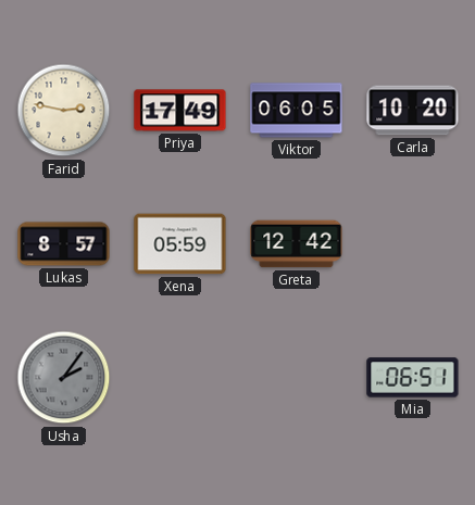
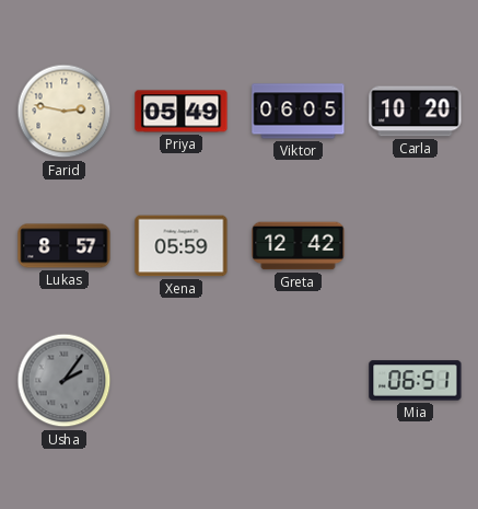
Priya: 17:49 -> 05:49 (182, 112)
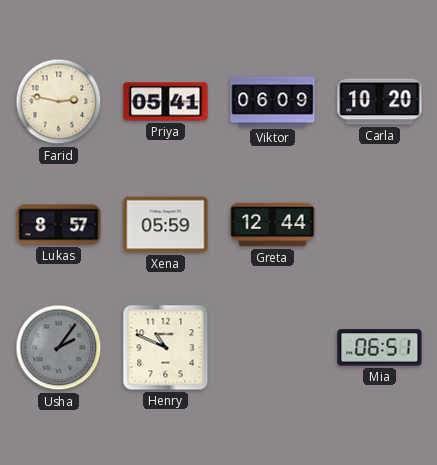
Priya: 05:49 -> 05:41 (166, 102)
Viktor: 06:05 -> 06:09 (273, 102)
Greta: 12:42 -> 12:44 (273, 225)
Henry: none -> 10:49 (166, 348)
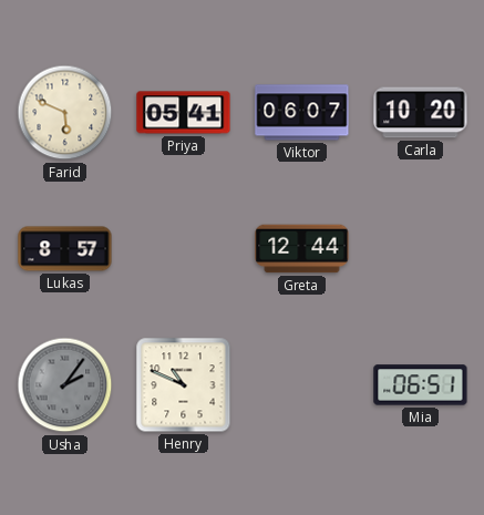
Farid: 2:47 -> 5:49 (65, 113)
Viktor: 06:09 -> 06:07 (302, 113)
Xena: 05:59 -> none (166, 225)
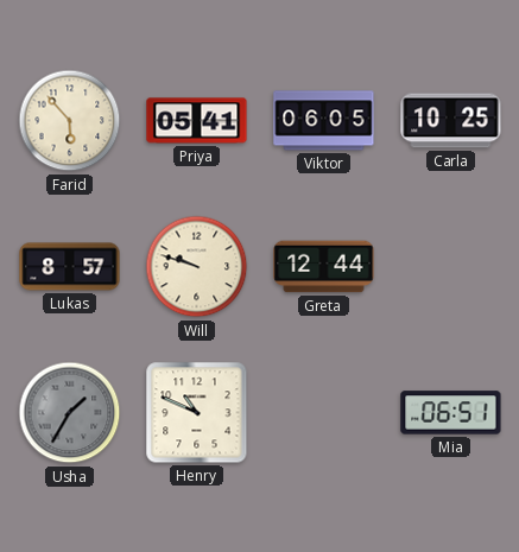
Farid: 5:49 -> 5:53 (70, 121)
Viktor: 06:07 -> 06:05 (324, 121)
Carla: 10:20 -> 10:25 (451, 121)
Will: none -> 9:48 (197, 267)
Usha: 2:06 -> 1:35 (70, 413)
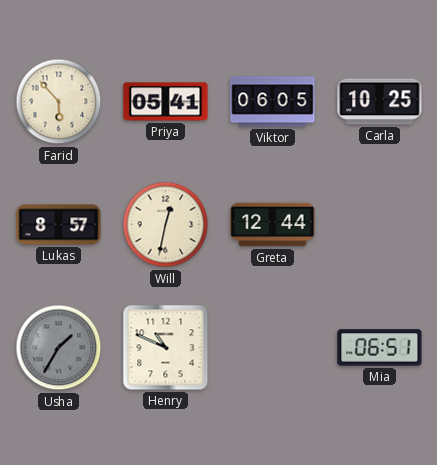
Will: 9:48 -> 12:32 (166, 225)
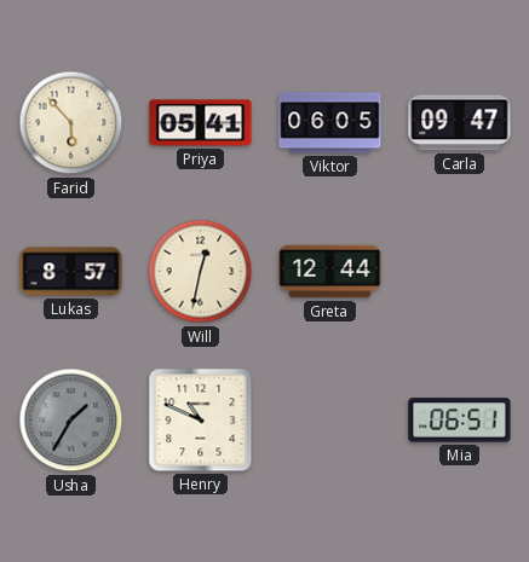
Carla: 10:25 -> 09:47 (460, 123)
